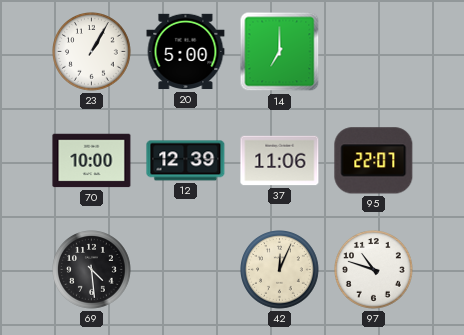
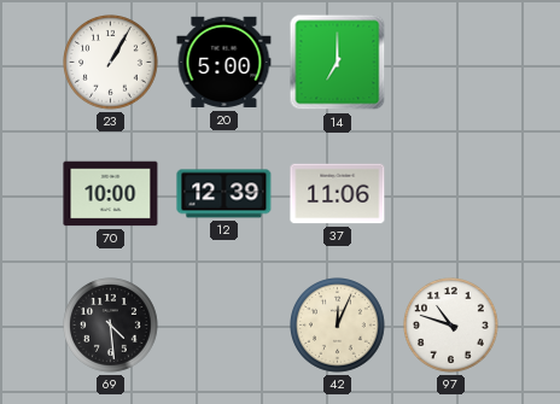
95: 22:07 -> none (374, 161)
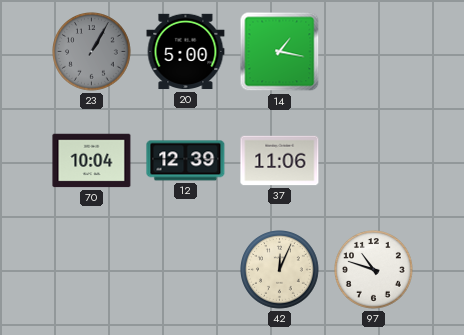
23 dial: white -> grey (92, 52)
14: 7:00 -> 1:17 (280, 52)
70: 10:00 -> 10:04 (92, 161)
69: 4:29 -> none (111, 326)
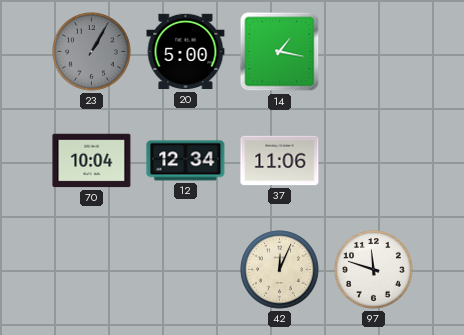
12: 12:39 -> 12:34 (186, 161)
97: 10:48 -> 11:48 (374, 270)
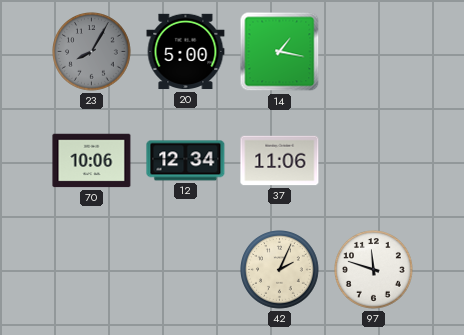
23: 1:05 -> 8:05 (92, 52)
70: 10:04 -> 10:06 (92, 161)
42: 12:04 -> 2:04 (280, 270)
